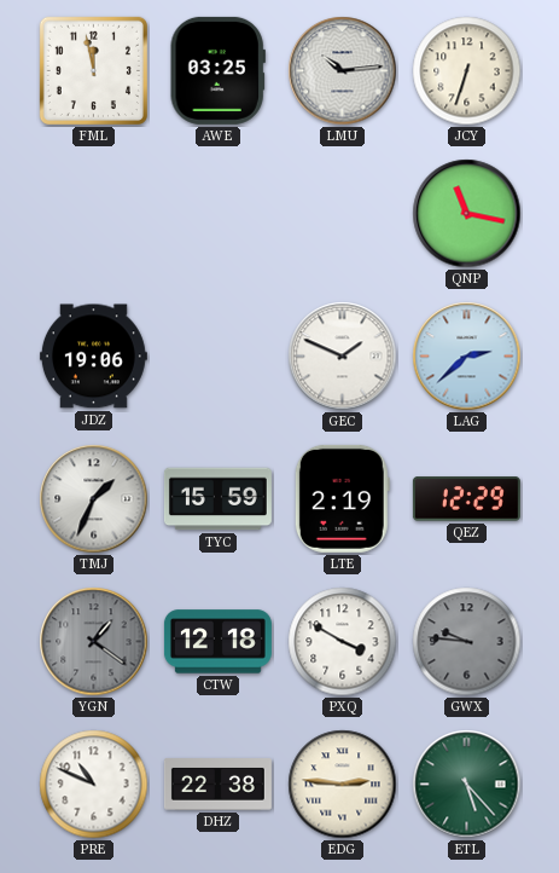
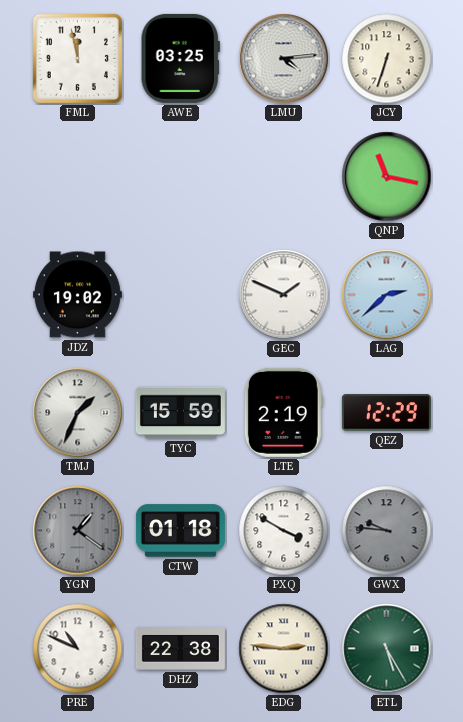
LMU: 10:14 -> 4:14 (284, 59)
JDZ: 19:06 -> 19:02 (77, 295)
CTW: 12:18 -> 01:18 (180, 531)
ETL: 5:23 -> 5:25 (387, 649)
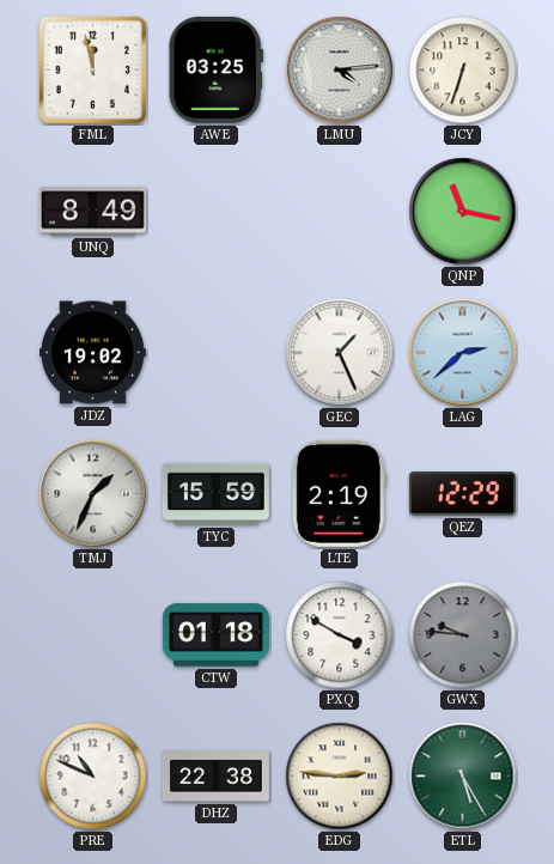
UNQ: none -> 8:49 (92, 212)
GEC: 1:49 -> 1:26 (340, 353)
YGN: 1:21 -> none (78, 531)
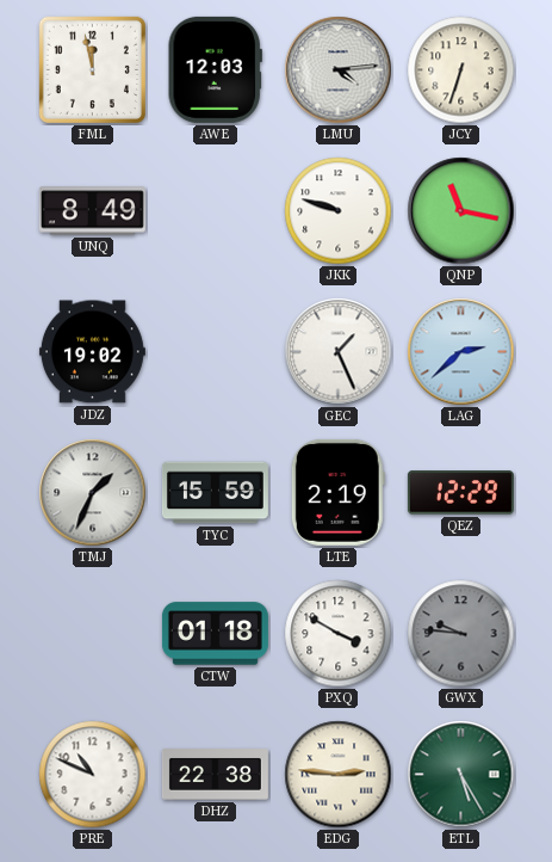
AWE: 03:25 -> 12:03 (215, 69)
JKK: none -> 9:48 (339, 211)
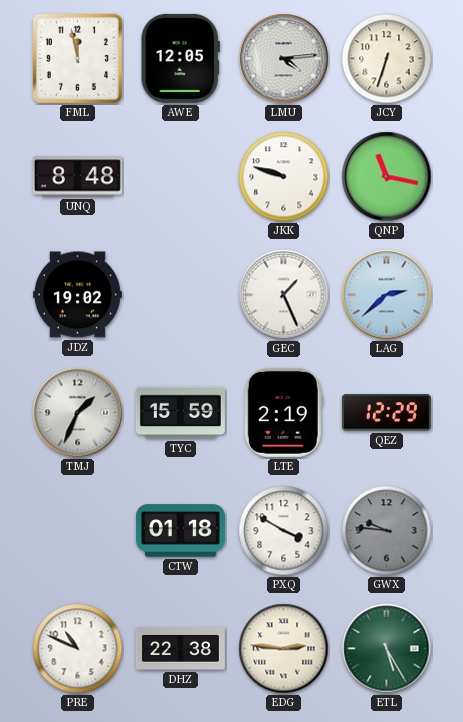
AWE: 12:03 -> 12:05 (180, 58)
UNQ: 8:49 -> 8:48 (77, 177)
